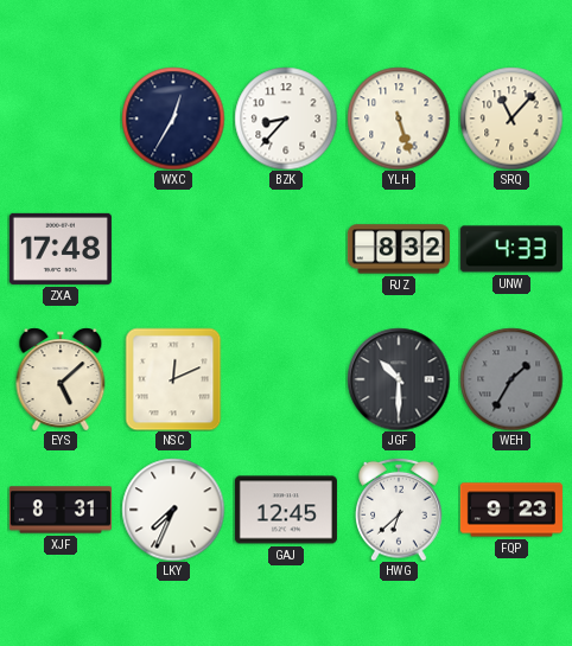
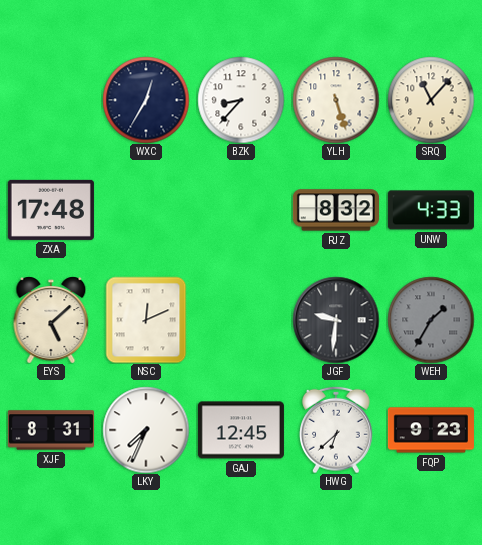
JGF: 10:30 -> 9:31 (336, 320)
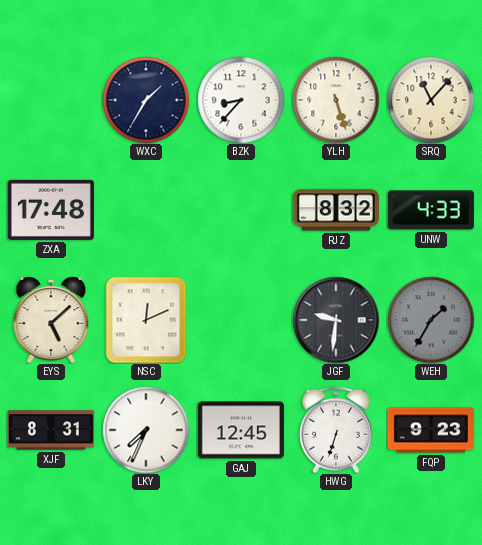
WXC: 12:35 -> 1:35 (146, 100)
HWG: 6:38 -> 6:33 (337, 430)
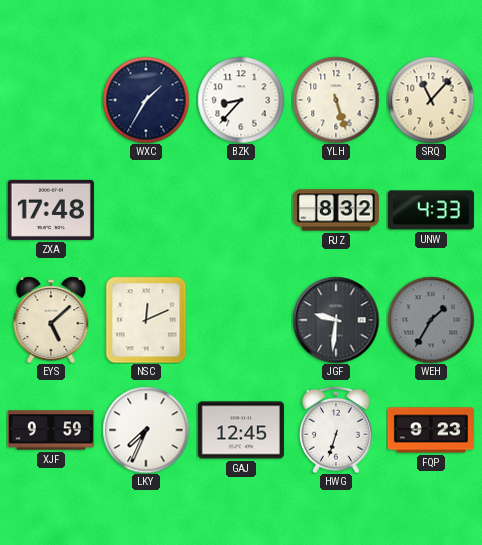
XJF: 8:31 -> 9:59 (51, 430)
